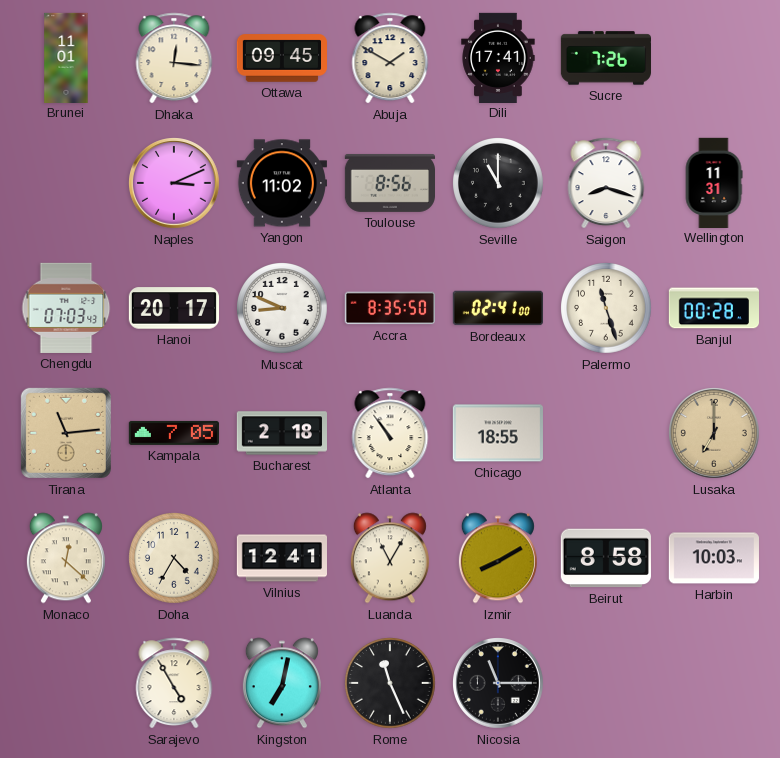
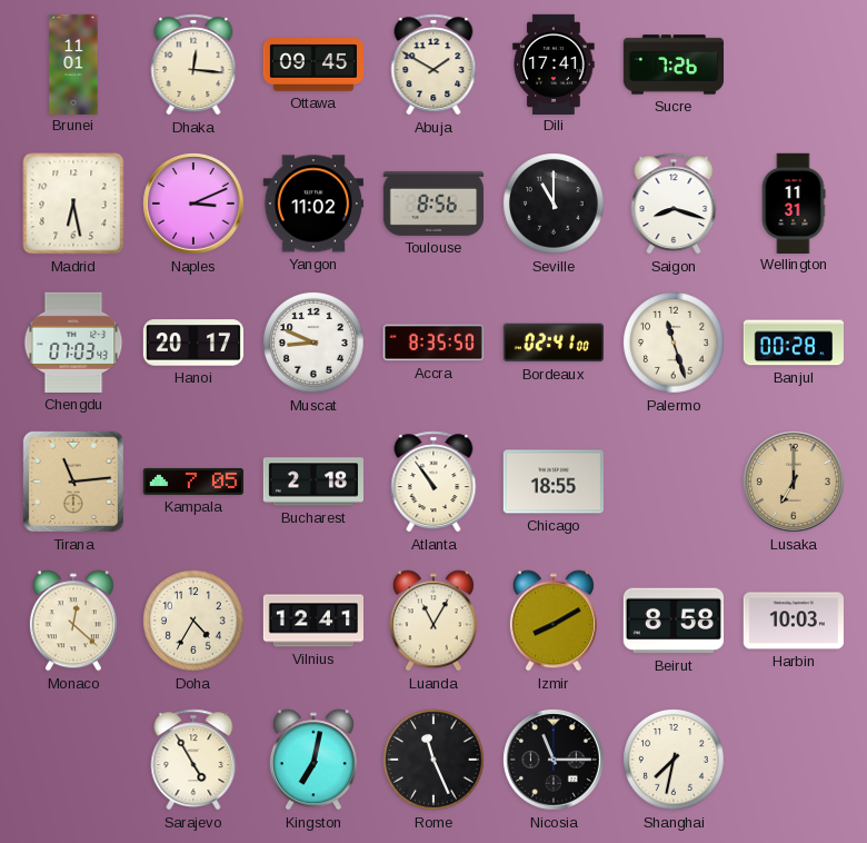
Madrid: none -> 6:28 (73, 204)
Shanghai: none -> 7:32 (674, 760)
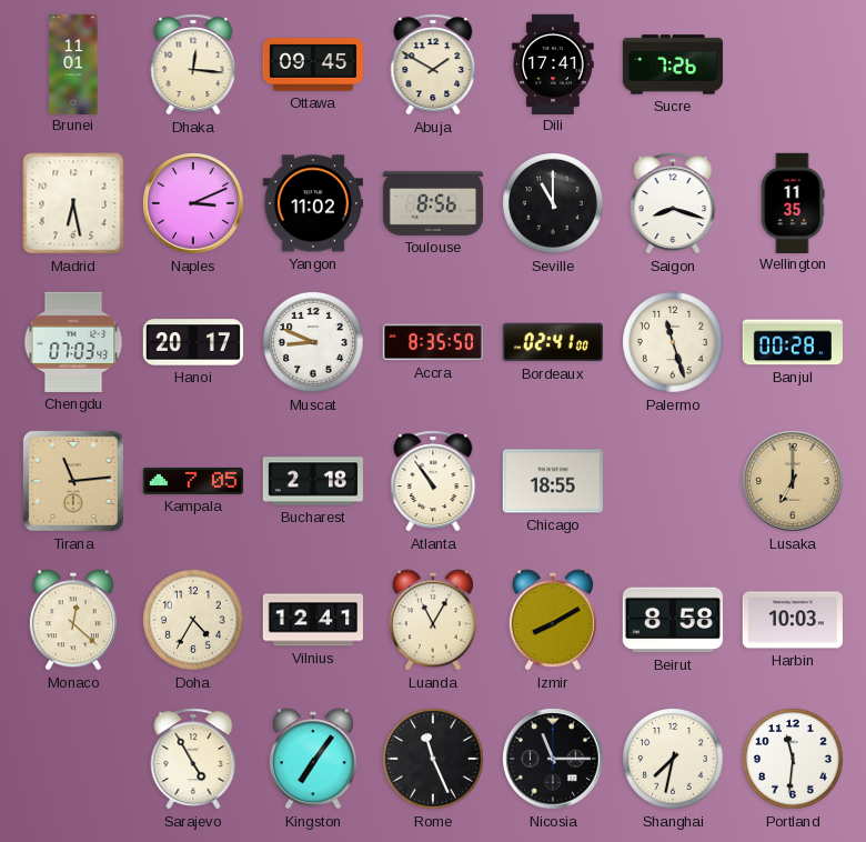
Wellington: 11:31 -> 11:35 (793, 202)
Kingston: 7:02 -> 7:06 (313, 759)
Portland: none -> 11:31 (793, 759)
